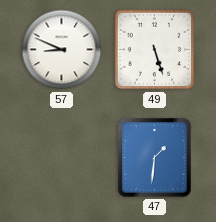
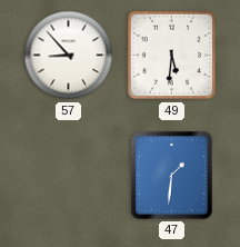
57: 8:49 -> 8:53 (69, 56)
49: 5:27 -> 5:31 (172, 56)
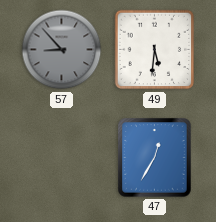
57 dial: white -> grey (62, 50)
47: 1:31 -> 12:35 (155, 158)
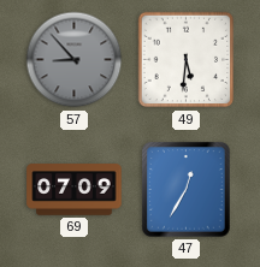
69: none -> 07:09 (75, 190)
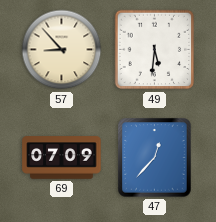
57 dial: grey -> cream (62, 50)
47: 12:35 -> 12:37 (155, 158)
